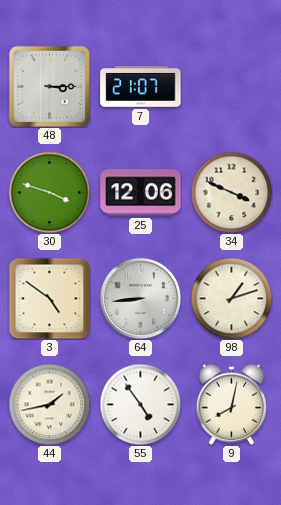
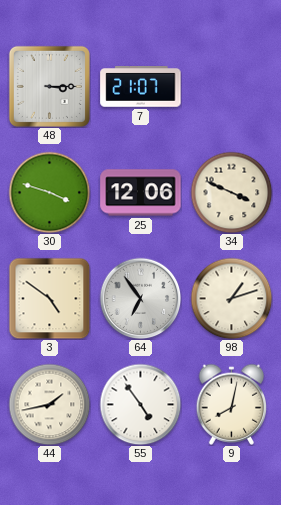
64: 8:44 -> 6:54 (140, 298)
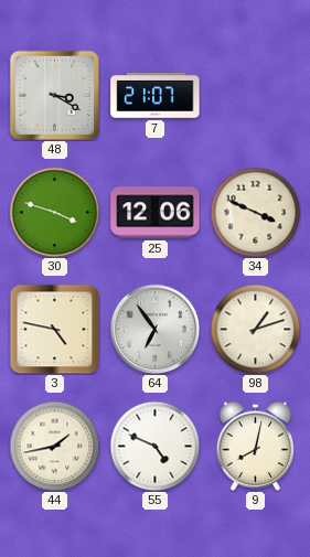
48: 3:15 -> 3:20 (54, 95)
3: 4:51 -> 4:47 (54, 329)
55: 4:54 -> 4:49 (154, 446)
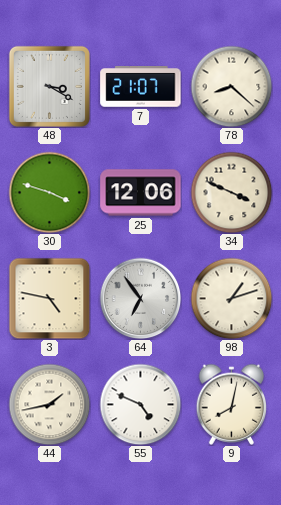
78: none -> 8:22 (231, 86)
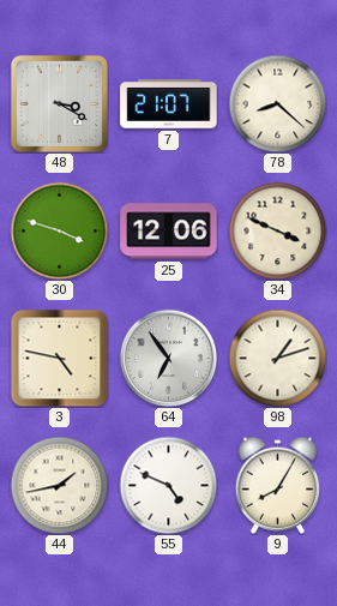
9: 8:02 -> 8:05 (278, 485)
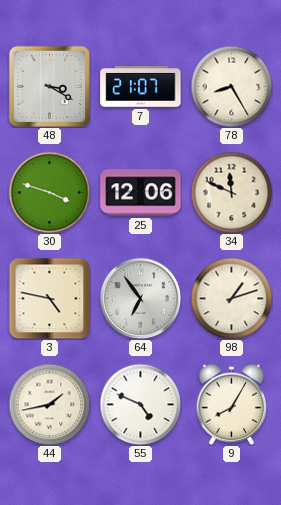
78: 8:22 -> 8:25 (231, 86)
34: 3:49 -> 11:49 (231, 192)
